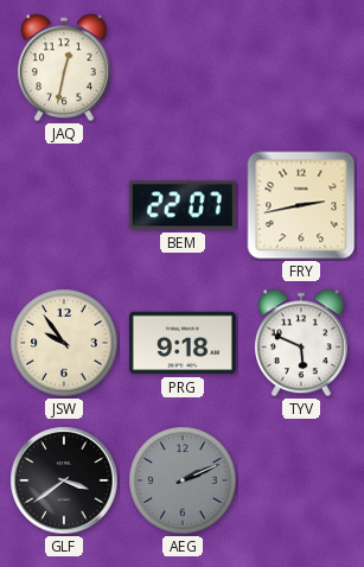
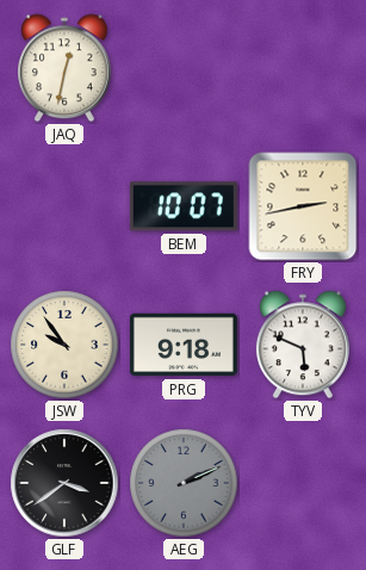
BEM: 22:07 -> 10:07 (184, 206)
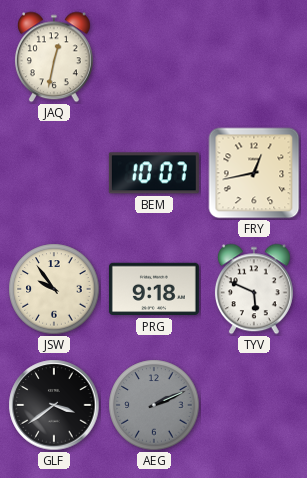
FRY: 2:43 -> 12:43 (254, 173)
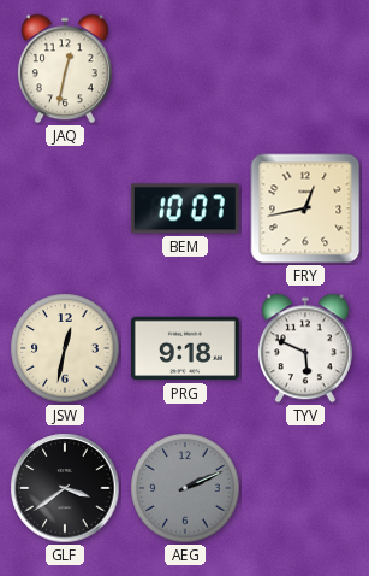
JSW: 9:54 -> 12:32 (65, 348)
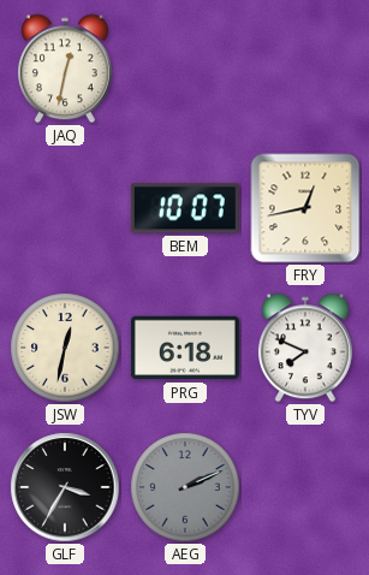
PRG: 9:18 -> 6:18 (185, 348)
TYV: 5:49 -> 7:49 (305, 348)
GLF: 3:39 -> 3:35 (65, 487)
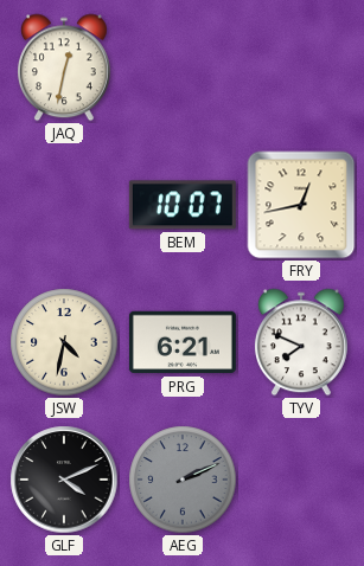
JSW: 12:32 -> 4:32 (64, 342)
PRG: 6:18 -> 6:21 (183, 342)
GLF: 3:35 -> 4:11 (64, 480)
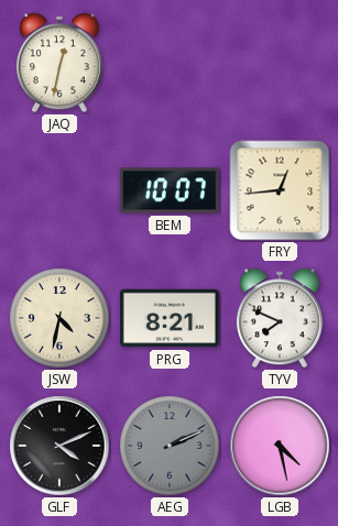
FRY: 12:43 -> 12:44 (280, 190)
PRG: 6:21 -> 8:21 (170, 318)
LGB: none -> 4:28 (280, 446)
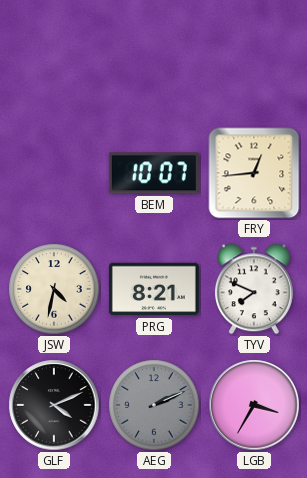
JAQ: 12:32 -> none (59, 63)
LGB: 4:28 -> 3:35 (254, 405)
